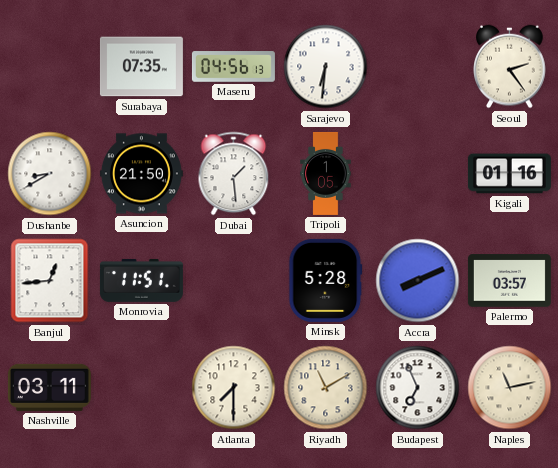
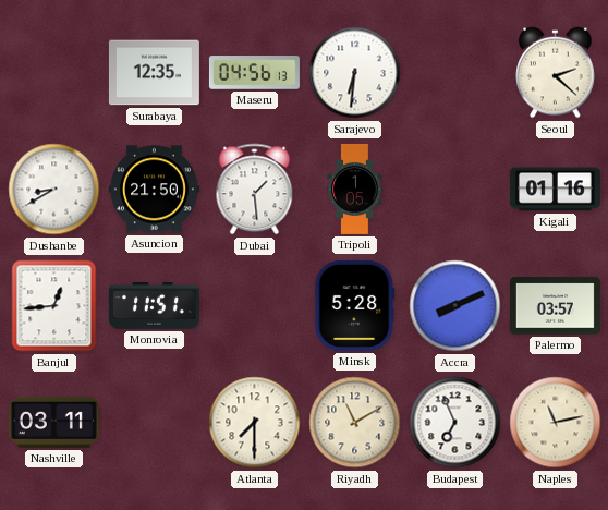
Surabaya: 07:35 -> 12:35 (154, 73)
Seoul: 2:24 -> 2:22 (556, 73)
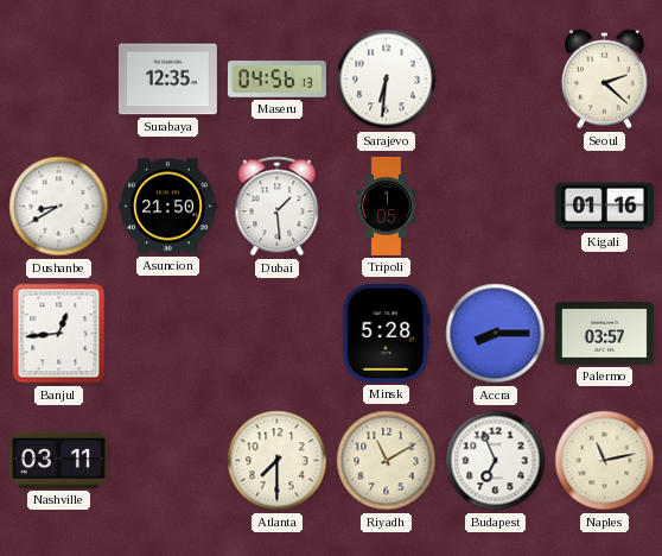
Monrovia: 11:51 -> none (154, 306)
Accra: 8:11 -> 8:15 (496, 334)
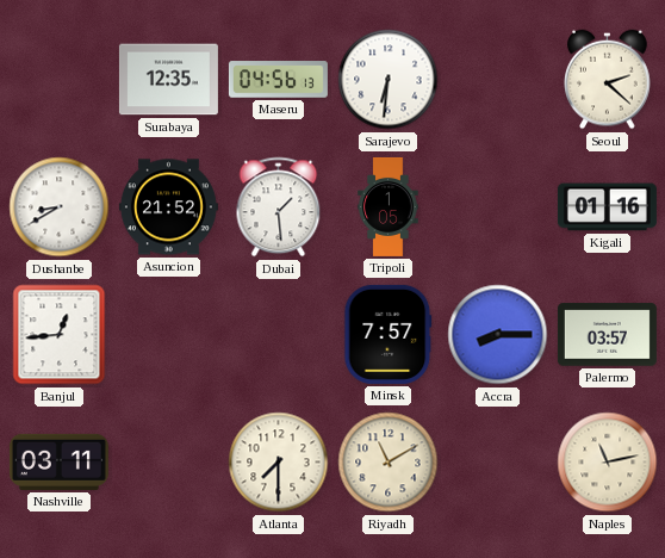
Asuncion: 21:50 -> 21:52 (168, 207)
Minsk: 5:28 -> 7:57 (389, 334)
Budapest: 6:56 -> none (496, 461)
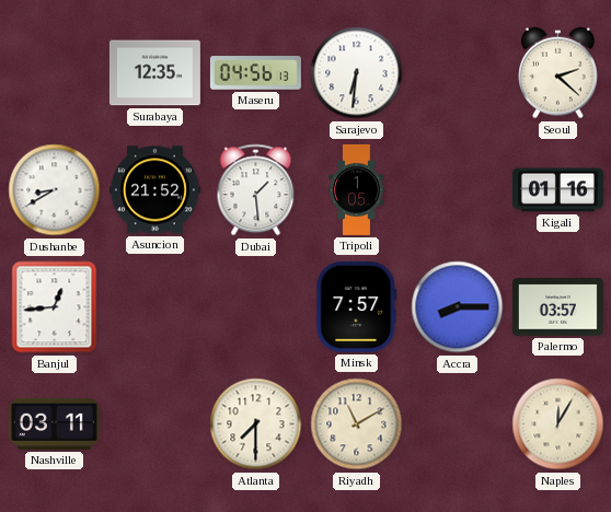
Naples: 11:13 -> 12:05 (558, 424)
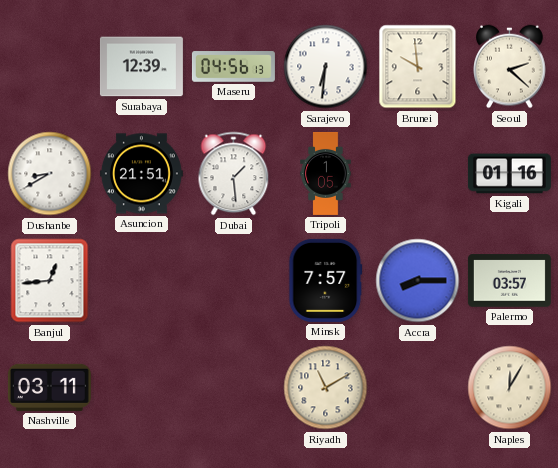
Surabaya: 12:35 -> 12:39 (141, 67)
Brunei: none -> 9:59 (418, 67)
Asuncion: 21:52 -> 21:51 (141, 174)
Atlanta: 7:30 -> none (256, 424)
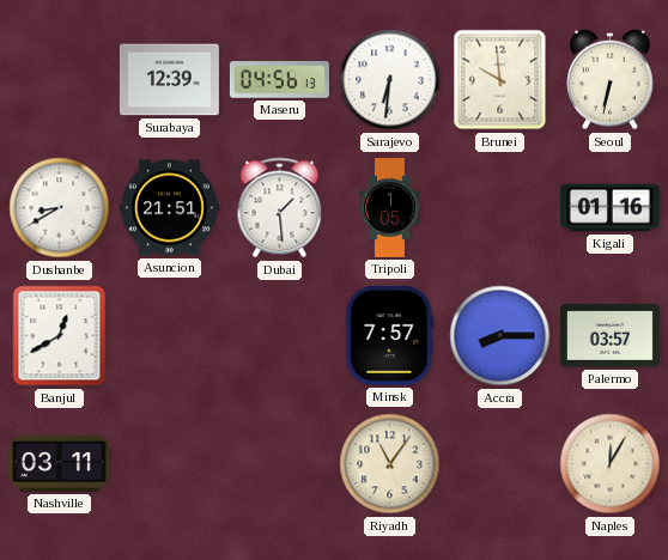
Seoul: 2:22 -> 6:32 (611, 80)
Banjul: 12:44 -> 12:40 (60, 336)
Riyadh: 11:10 -> 11:06 (390, 464)
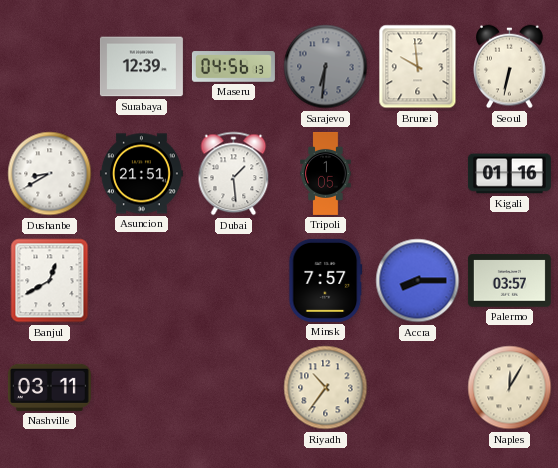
Sarajevo dial: white -> grey (326, 67)
Riyadh: 11:06 -> 10:36 (326, 388)
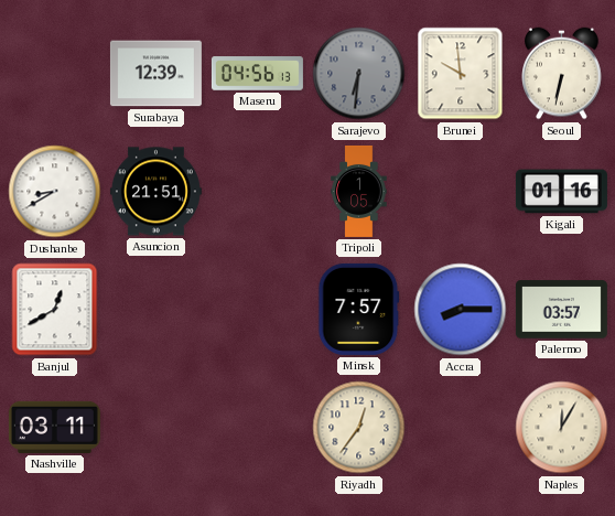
Dubai: 1:29 -> none (234, 174)
Riyadh: 10:36 -> 12:36 (359, 428)
